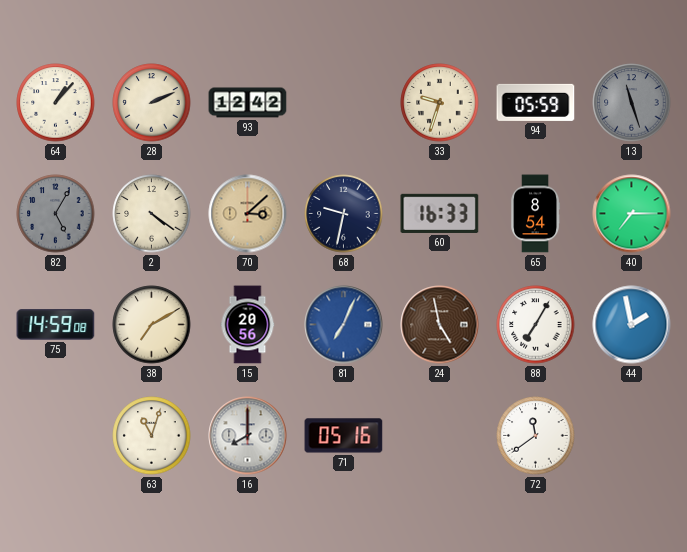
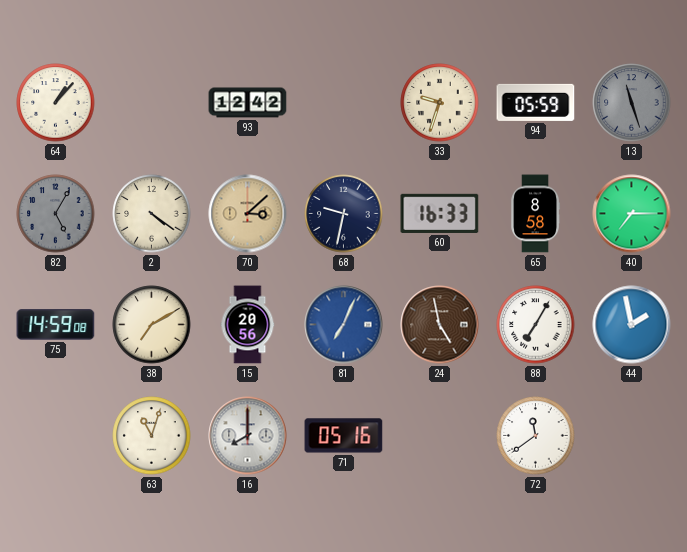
28: 2:11 -> none (152, 103)
65: 8:54 -> 8:58 (536, 214)
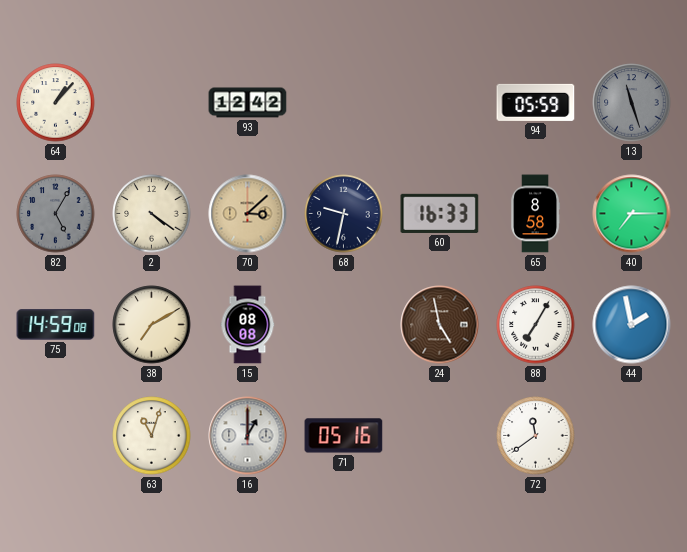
33: 9:33 -> none (440, 103)
15: 20:56 -> 08:08 (248, 325)
81: 7:04 -> none (344, 325)
16: 8:00 -> 1:00 (248, 436)
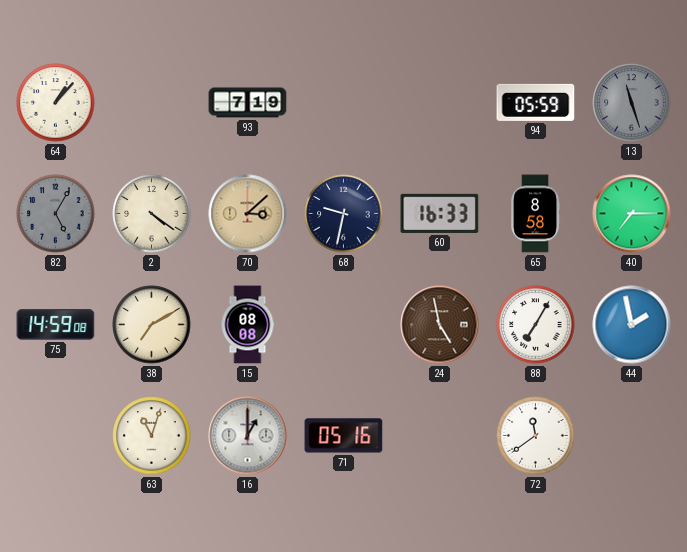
93: 12:42 -> 7:19 (248, 103)
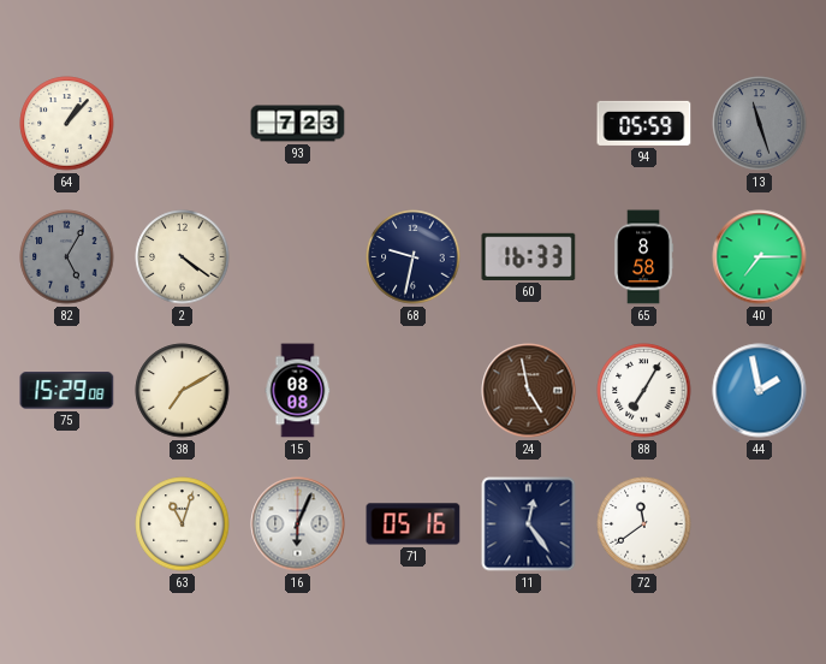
93: 7:19 -> 7:23 (298, 124)
70: 3:08 -> none (248, 214)
75: 14:59 -> 15:29 (67, 391)
16: 1:00 -> 6:04 (298, 524)
11: none -> 12:24 (529, 524)
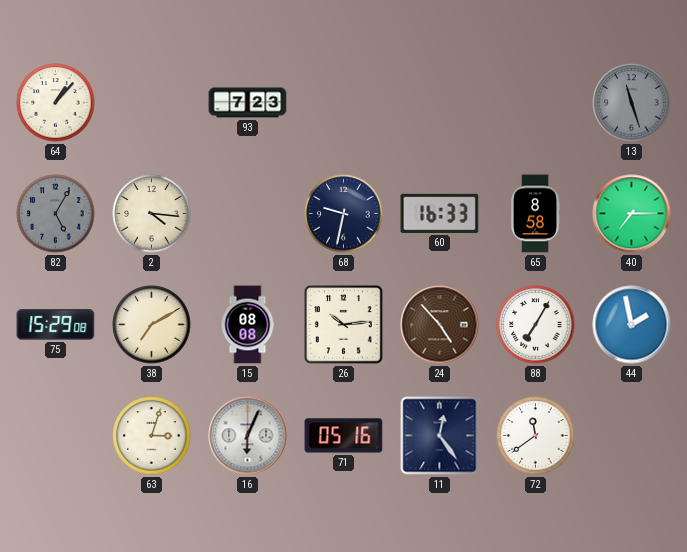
94: 05:59 -> none (644, 123)
2: 4:21 -> 4:16 (152, 214)
26: none -> 10:14 (344, 325)
24: 4:58 -> 4:53 (440, 325)
63: 11:03 -> 3:03 (152, 436)
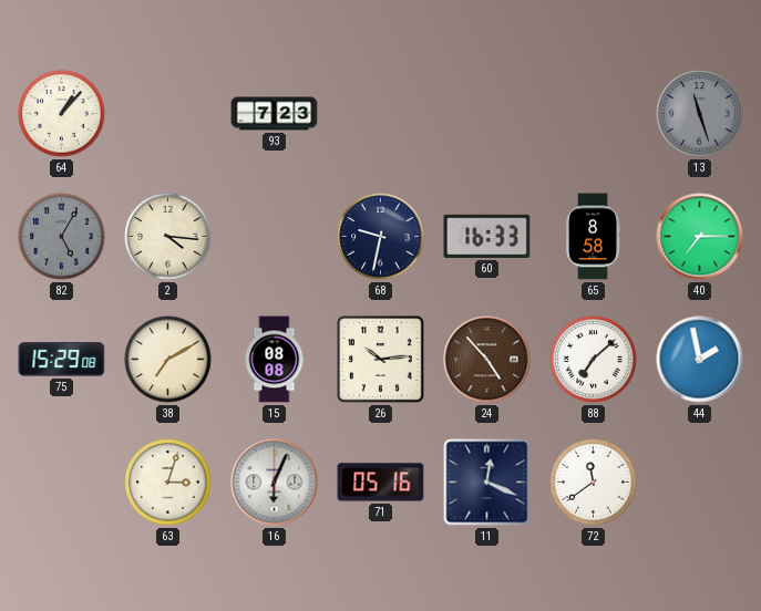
88: 7:05 -> 7:08 (594, 360)
11: 12:24 -> 12:19 (487, 483)
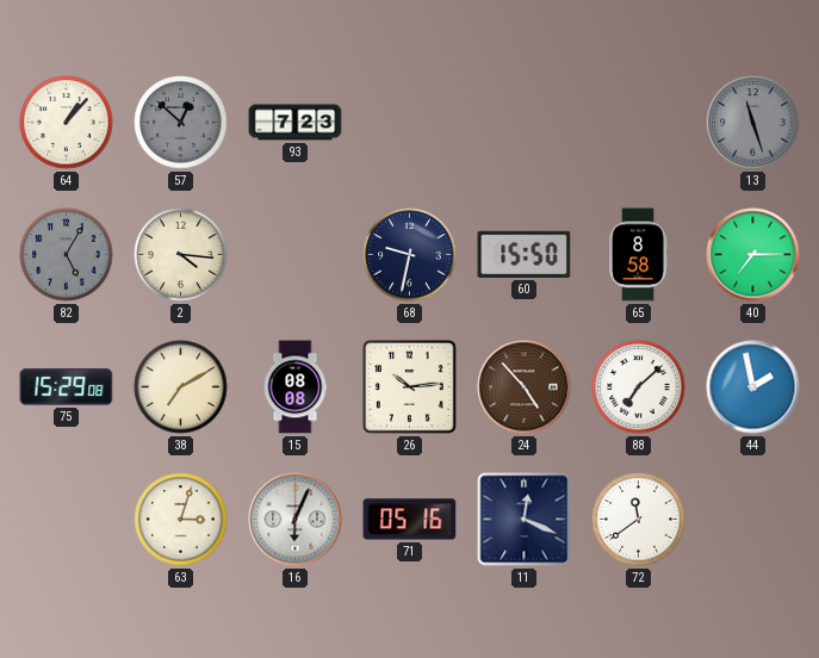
57: none -> 12:52 (181, 123)
60: 16:33 -> 15:50 (525, 254)
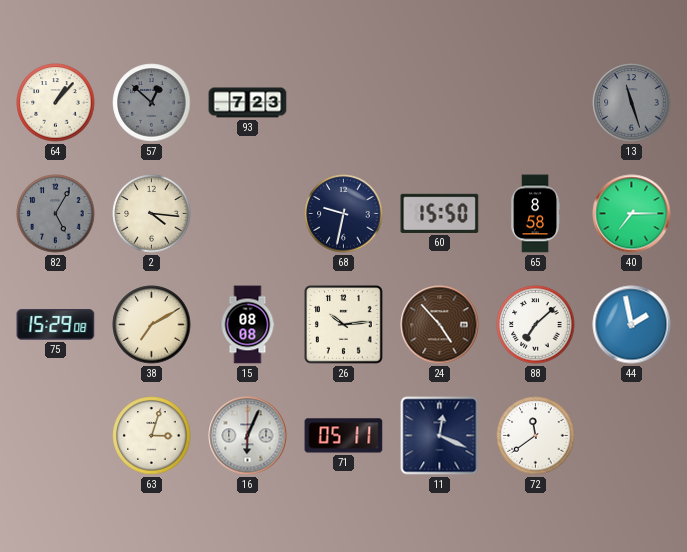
71: 05:16 -> 05:11 (344, 436)
